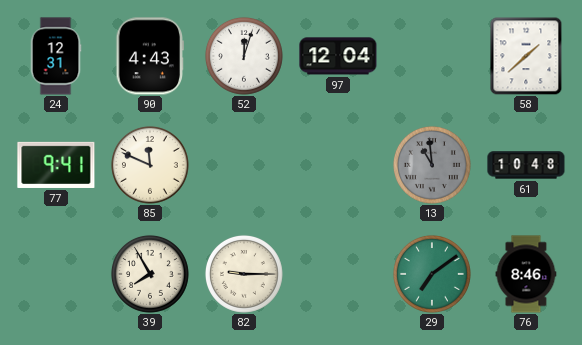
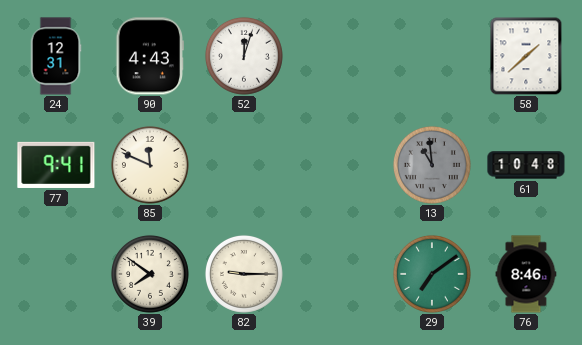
97: 12:04 -> none (338, 56)
39: 7:55 -> 7:51 (150, 274)
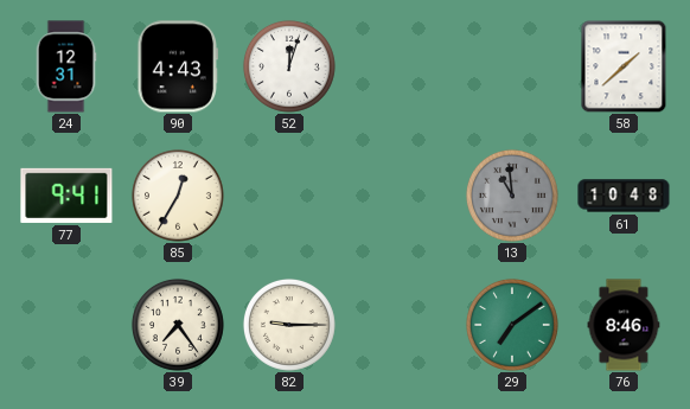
85: 11:49 -> 12:35 (178, 196)
39: 7:51 -> 7:24 (178, 325)
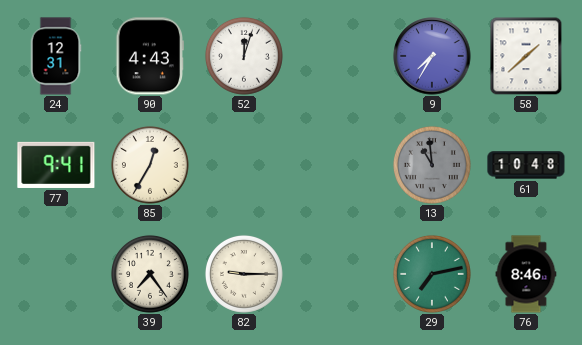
9: none -> 7:35 (432, 56)
29: 7:09 -> 7:13 (432, 274)
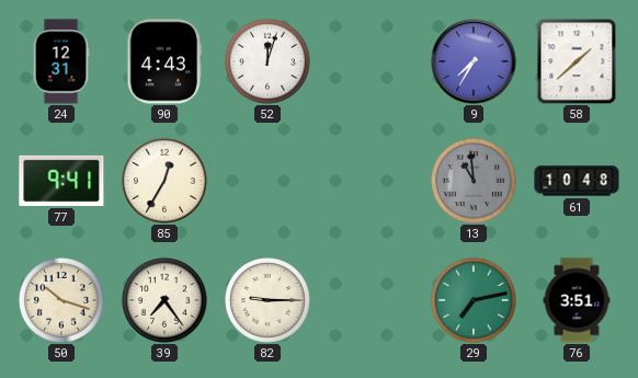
50: none -> 10:18 (61, 300)
76: 8:46 -> 3:51 (577, 300)
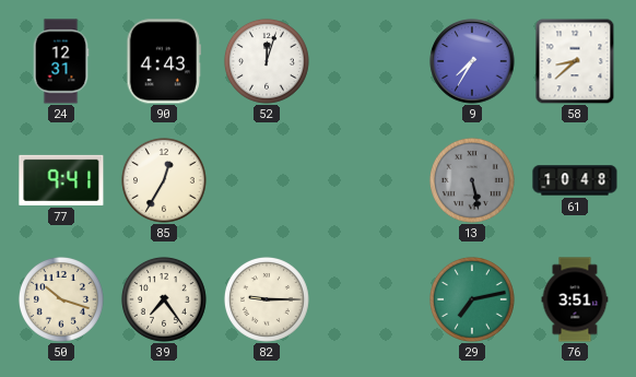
58: 1:38 -> 8:38 (575, 61)
13: 10:59 -> 5:28 (472, 180)
